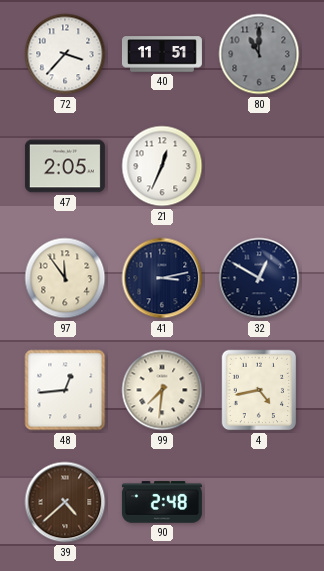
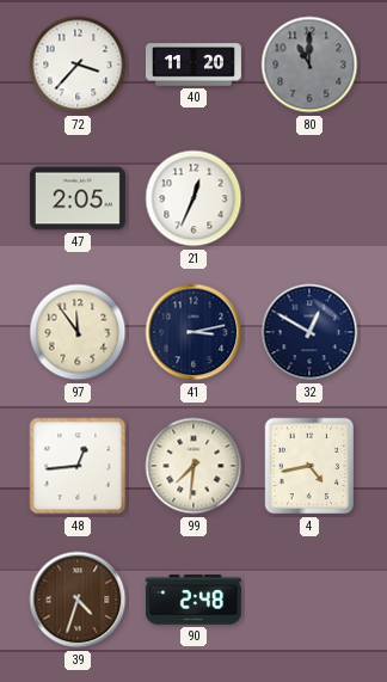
40: 11:51 -> 11:20 (193, 64)
39: 4:38 -> 4:33 (78, 600)
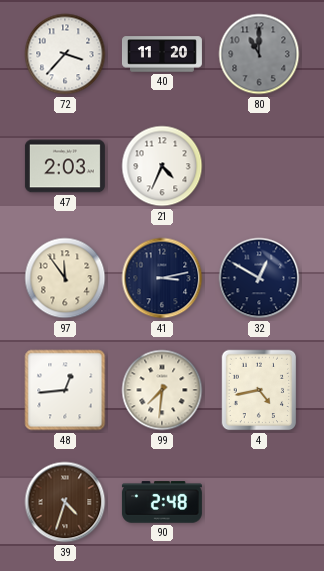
47: 2:05 -> 2:03 (65, 166)
21: 12:34 -> 4:34 (162, 166)
